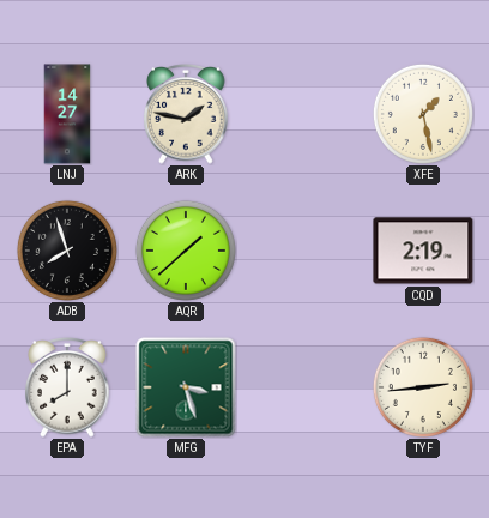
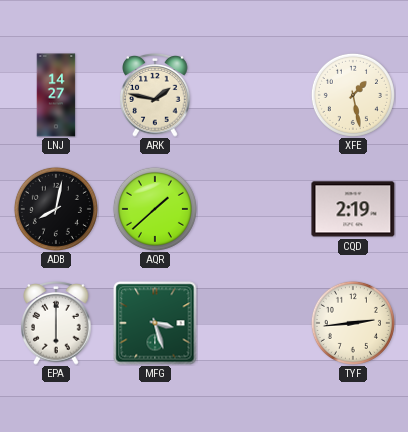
ADB: 7:57 -> 8:02 (56, 209)
EPA: 8:00 -> 6:00 (56, 324)
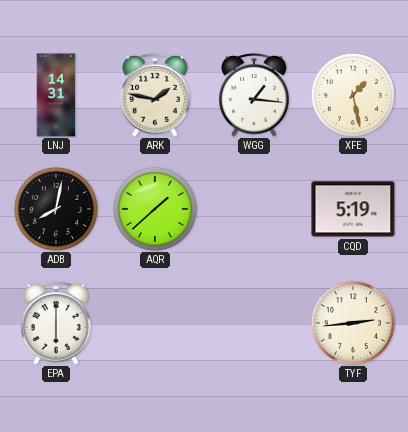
LNJ: 14:27 -> 14:31 (56, 95)
WGG: none -> 1:16 (254, 96)
CQD: 2:19 -> 5:19 (353, 209)
MFG: 3:27 -> none (155, 323)
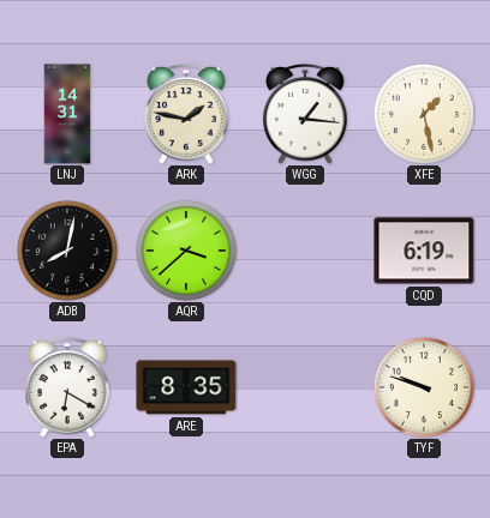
AQR: 1:38 -> 3:38 (186, 251)
CQD: 5:19 -> 6:19 (424, 251)
EPA: 6:00 -> 6:20 (67, 389)
ARE: none -> 8:35 (186, 387)
TYF: 2:44 -> 9:48 (424, 387)
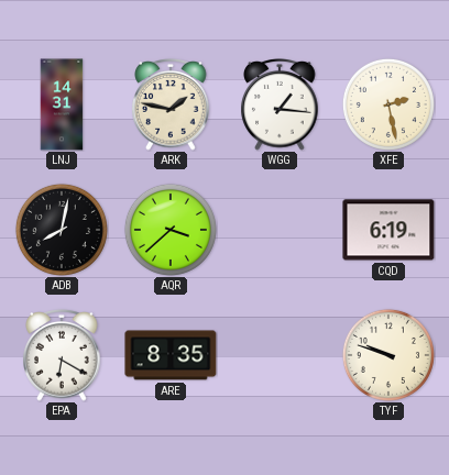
XFE: 1:28 -> 2:28 (388, 104)
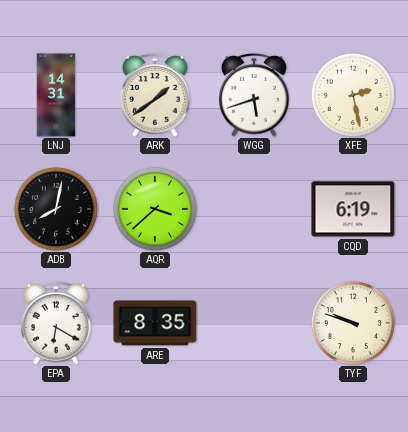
ARK: 1:47 -> 1:39 (155, 96)
WGG: 1:16 -> 5:42 (254, 96)
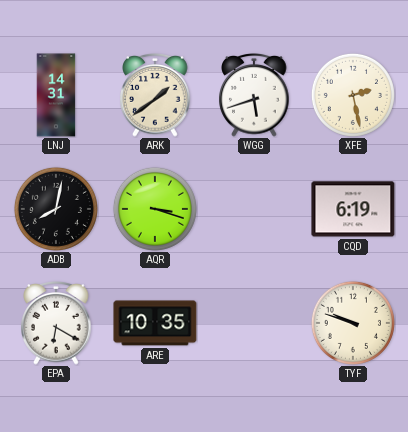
AQR: 3:38 -> 3:18 (155, 209)
ARE: 8:35 -> 10:35 (155, 323)
